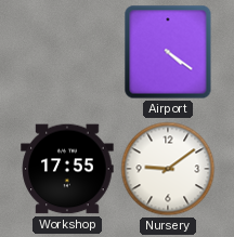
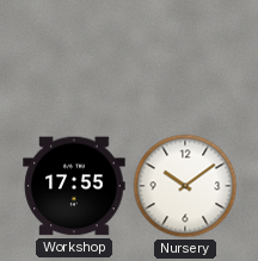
Airport: 4:21 -> none (168, 52)
Nursery: 9:09 -> 10:09 (185, 186)
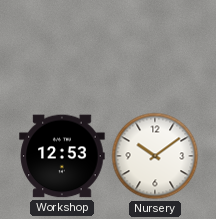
Workshop: 17:55 -> 12:53 (62, 156)
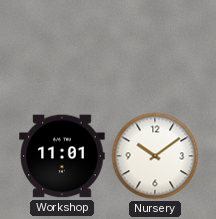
Workshop: 12:53 -> 11:01 (62, 156)
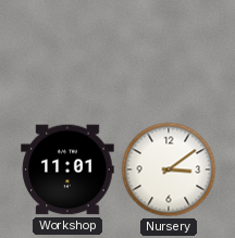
Nursery: 10:09 -> 3:09 (169, 170)
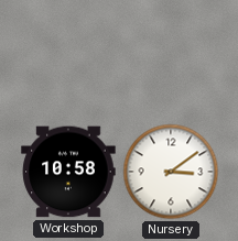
Workshop: 11:01 -> 10:58 (68, 172)
